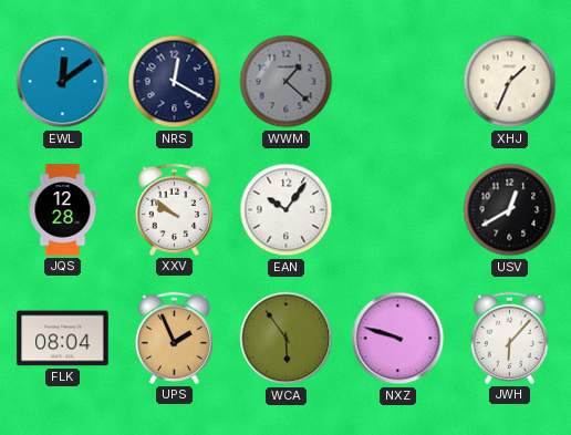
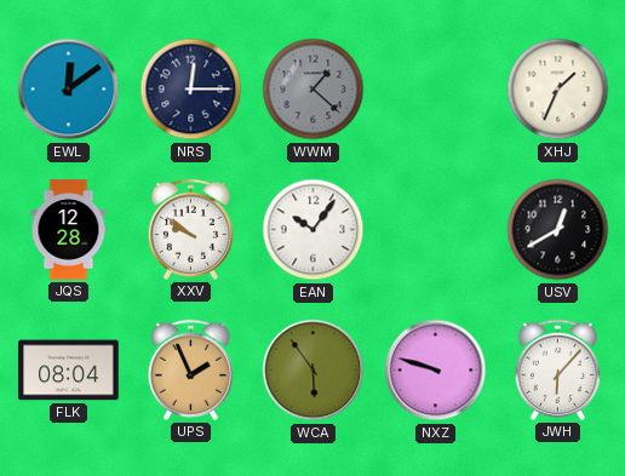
NRS: 12:20 -> 12:15 (191, 90)
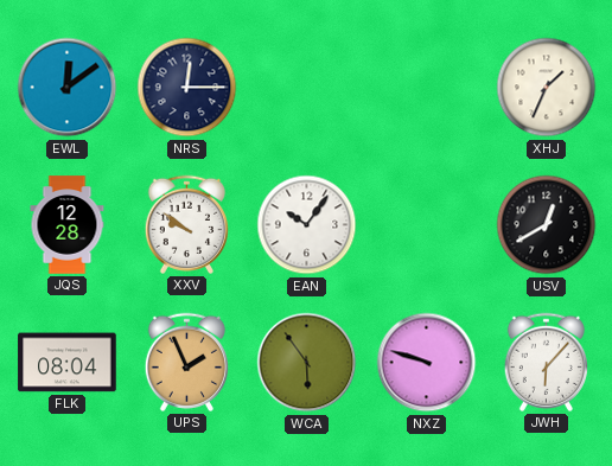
WWM: 1:22 -> none (314, 90)
